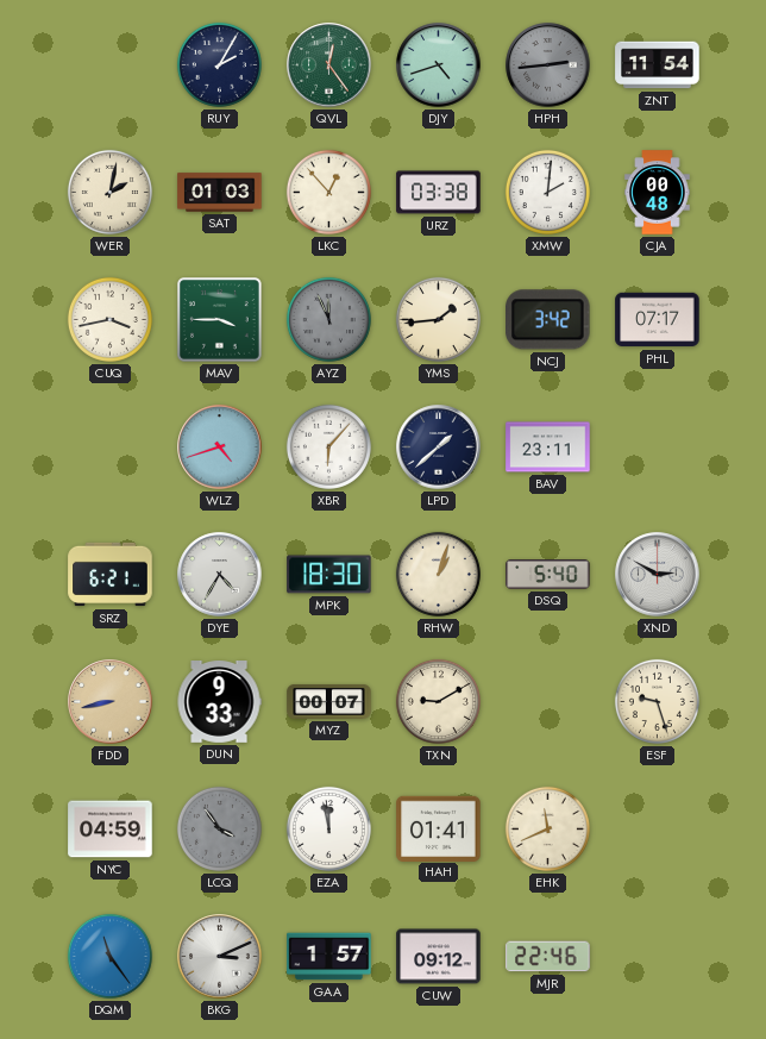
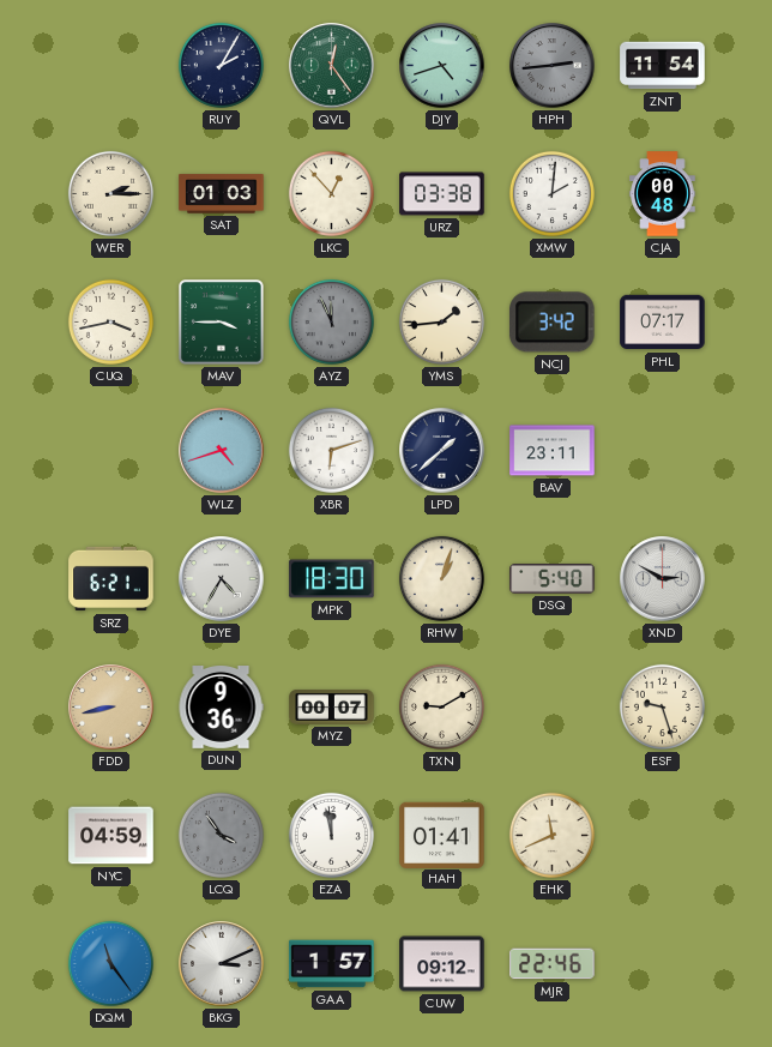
WER: 2:02 -> 2:15 (110, 193)
XBR: 6:07 -> 6:12 (331, 450)
DUN: 9:33 -> 9:36 (221, 708)
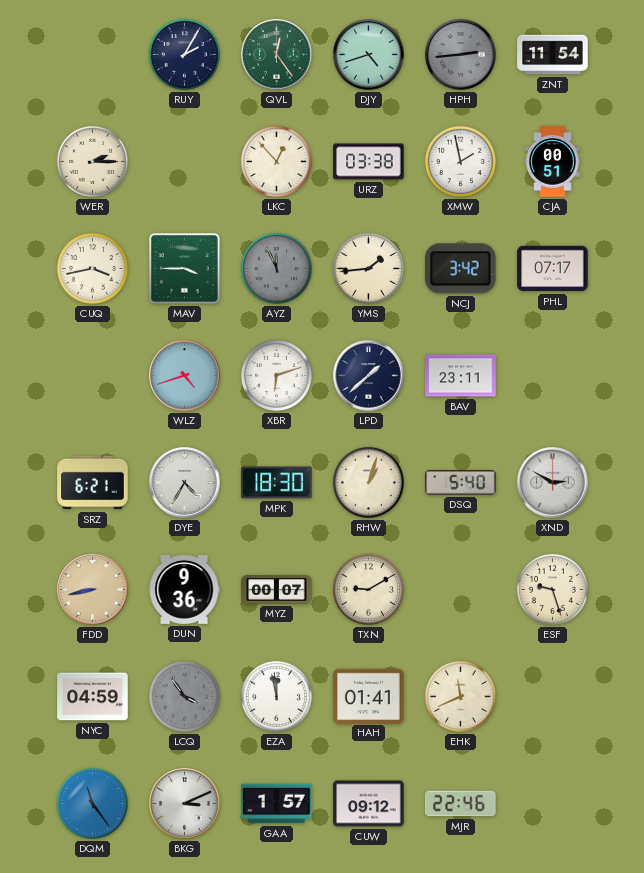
SAT: 01:03 -> none (222, 194)
XMW: 2:01 -> 1:58 (460, 161)
CJA: 00:48 -> 00:51 (553, 162)
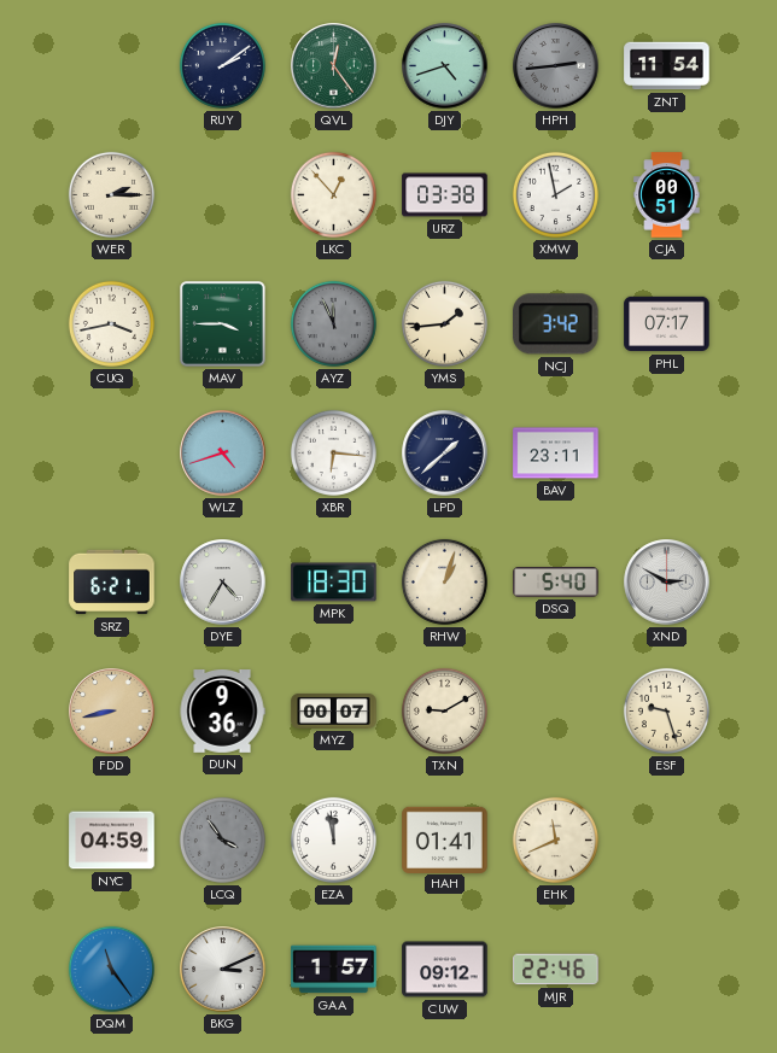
RUY: 2:05 -> 2:09 (222, 65)
XBR: 6:12 -> 6:16 (333, 452)
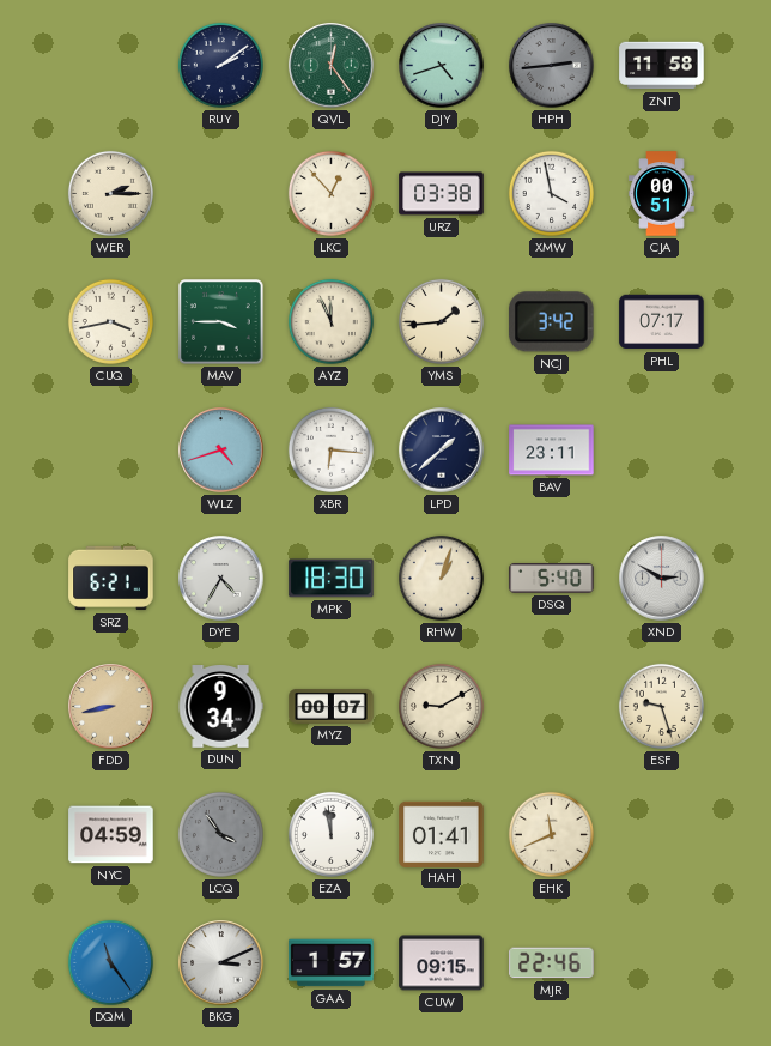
ZNT: 11:54 -> 11:58 (662, 66)
XMW: 1:58 -> 3:58 (551, 193)
AYZ dial: grey -> cream (330, 321)
DUN: 9:36 -> 9:34 (220, 707)
CUW: 09:12 -> 09:15 (442, 963)
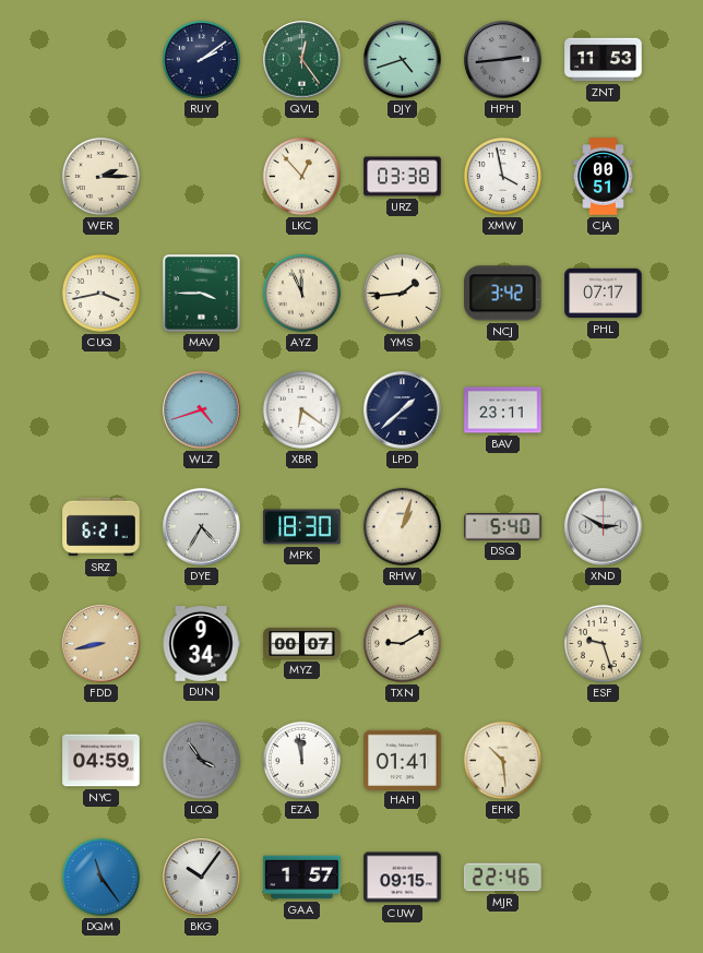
ZNT: 11:58 -> 11:53 (604, 60)
XBR: 6:16 -> 6:21 (301, 409)
EHK: 11:41 -> 10:29 (502, 760)
BKG: 3:11 -> 10:06 (202, 878)
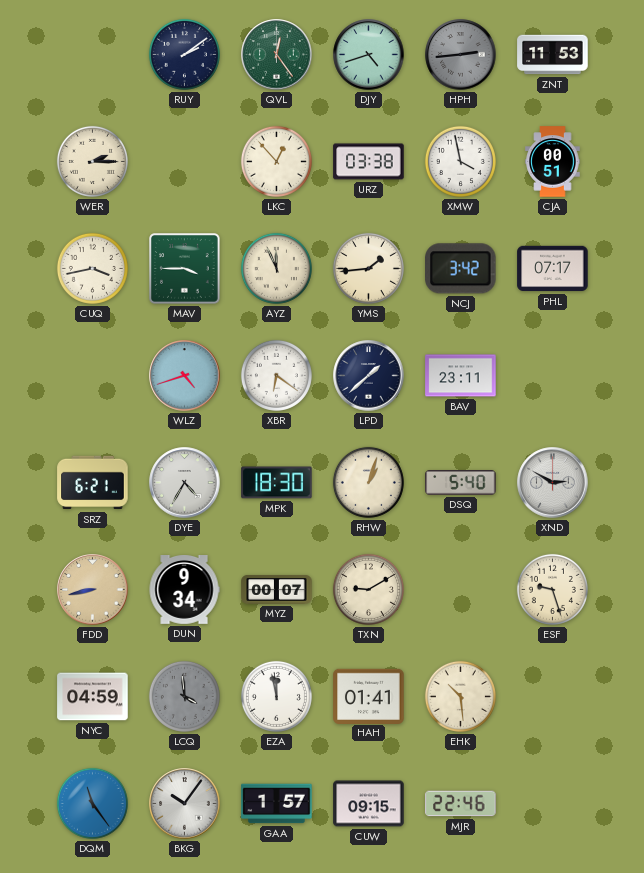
LCQ: 3:54 -> 3:59 (184, 696)
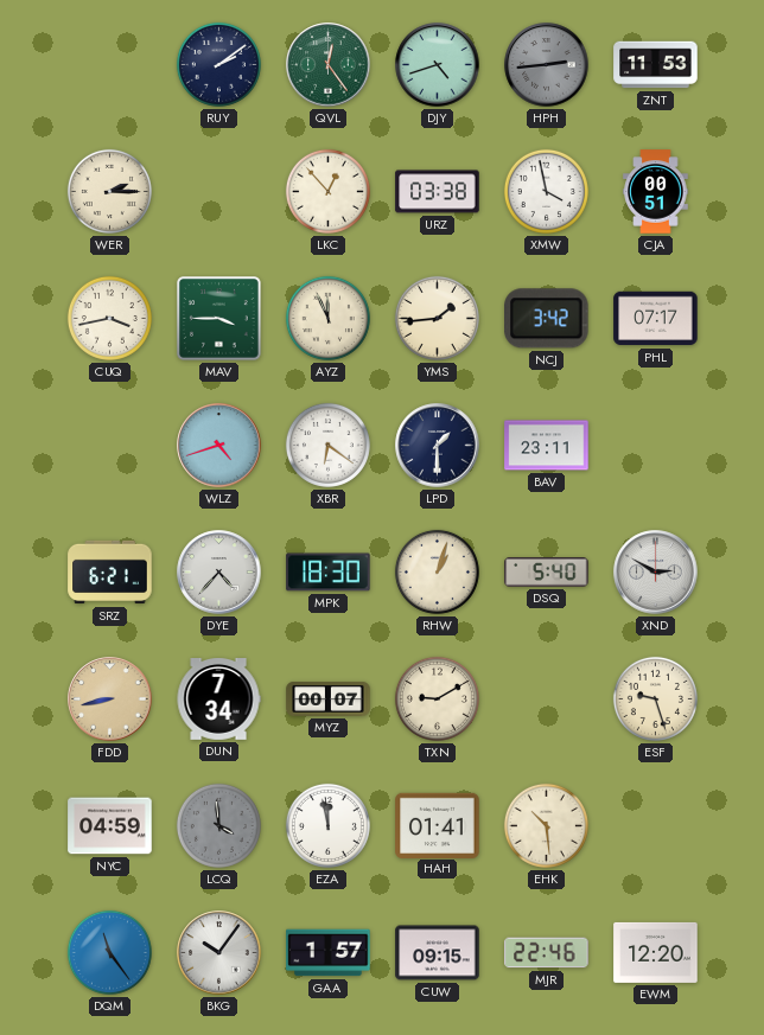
LPD: 1:38 -> 1:30 (438, 446)
DYE: 4:35 -> 4:37 (219, 573)
DUN: 9:34 -> 7:34 (218, 699)
EWM: none -> 12:20 (656, 952)
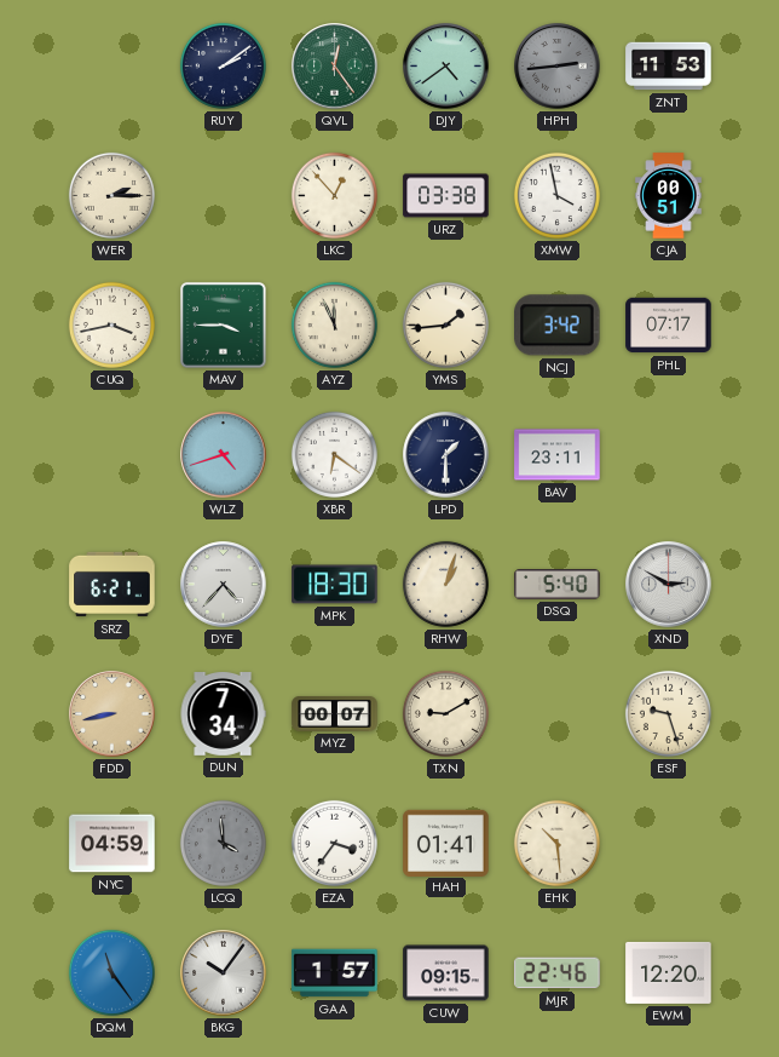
DJY: 4:42 -> 4:39 (446, 67)
EZA: 11:58 -> 3:36 (334, 843)
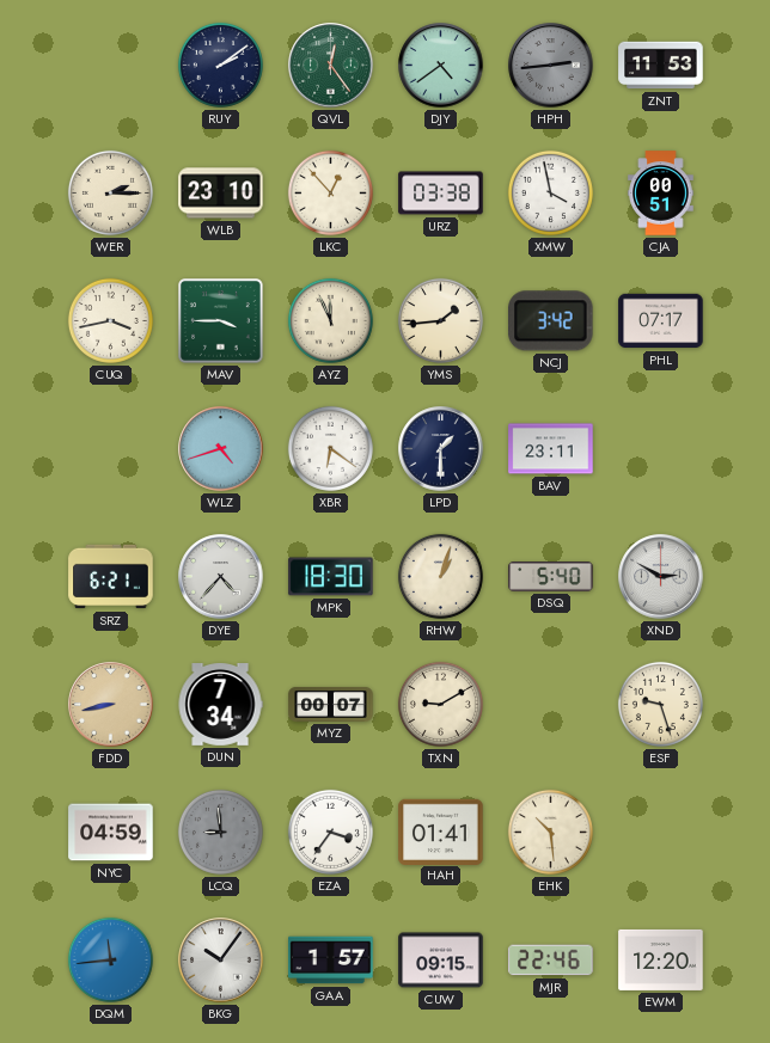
WLB: none -> 23:10 (221, 194)
LCQ: 3:59 -> 8:59 (220, 832)
DQM: 11:24 -> 11:44 (110, 959)
